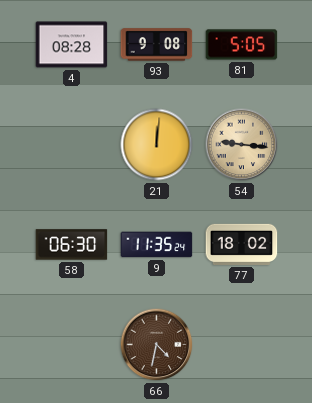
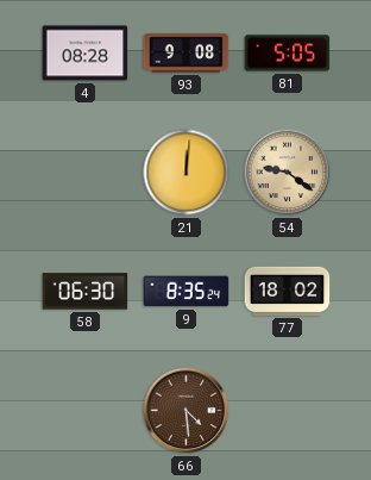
54: 9:16 -> 9:21 (288, 173)
9: 11:35 -> 8:35 (187, 292)
66: 4:32 -> 4:29 (187, 411)
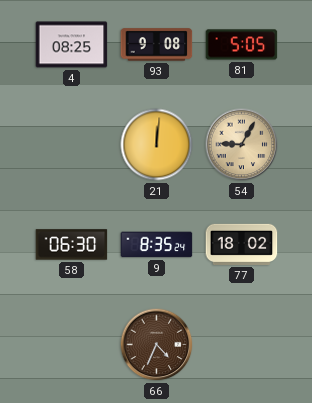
4: 08:28 -> 08:25 (72, 45)
54: 9:21 -> 9:05 (242, 145)
66: 4:29 -> 4:34 (157, 345)
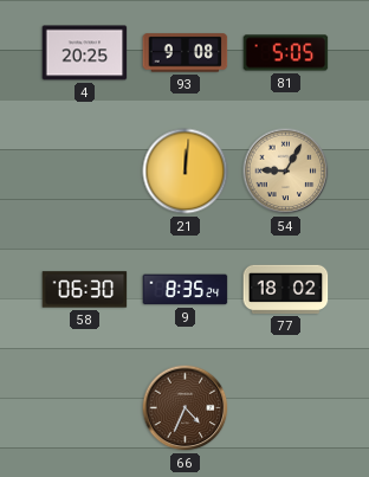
4: 08:25 -> 20:25 (85, 53)
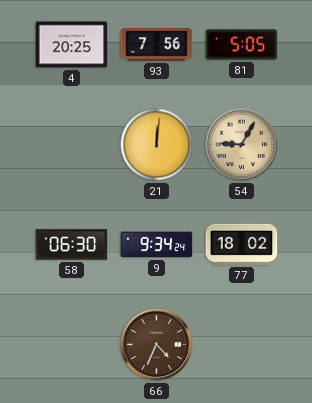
93: 9:08 -> 7:56 (157, 45)
9: 8:35 -> 9:34 (157, 245)
